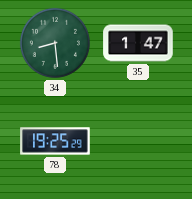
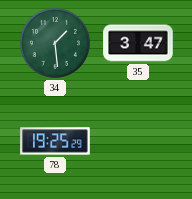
34: 8:29 -> 1:29 (55, 43)
35: 1:47 -> 3:47 (138, 43)
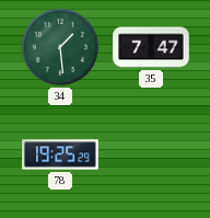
35: 3:47 -> 7:47 (151, 47)
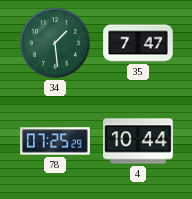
78: 19:25 -> 07:25 (55, 141)
4: none -> 10:44 (138, 141)
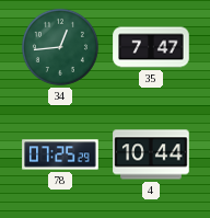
34: 1:29 -> 12:44 (60, 47)
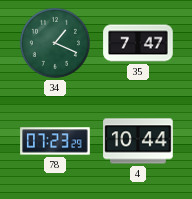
34: 12:44 -> 1:19 (55, 43)
78: 07:25 -> 07:23 (55, 141)
